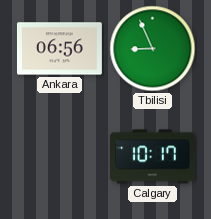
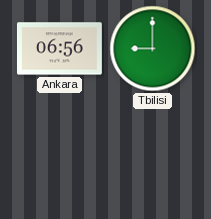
Tbilisi: 8:56 -> 9:00 (153, 49)
Calgary: 10:17 -> none (152, 157)
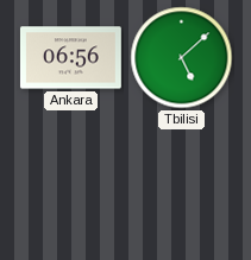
Tbilisi: 9:00 -> 5:08 (182, 58)
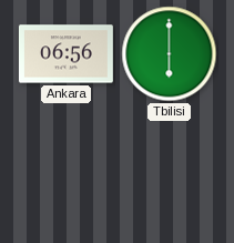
Tbilisi: 5:08 -> 6:00 (170, 54)
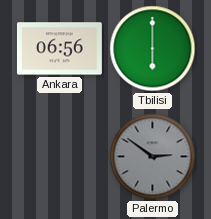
Palermo: none -> 2:51 (153, 157)
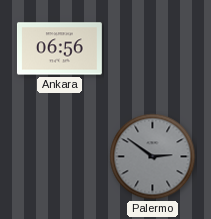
Tbilisi: 6:00 -> none (153, 49)
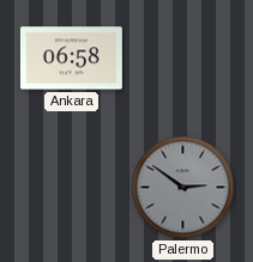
Ankara: 06:56 -> 06:58 (71, 59)
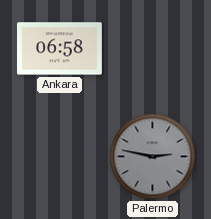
Palermo: 2:51 -> 2:47 (153, 157)
